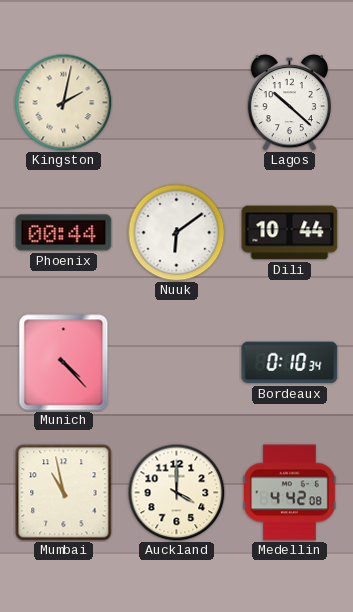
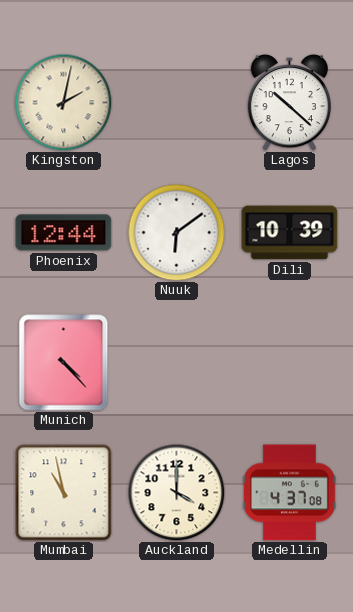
Phoenix: 00:44 -> 12:44 (64, 233)
Dili: 10:44 -> 10:39 (290, 233)
Bordeaux: 0:10 -> none (290, 363)
Medellin: 4:42 -> 4:37 (290, 493)
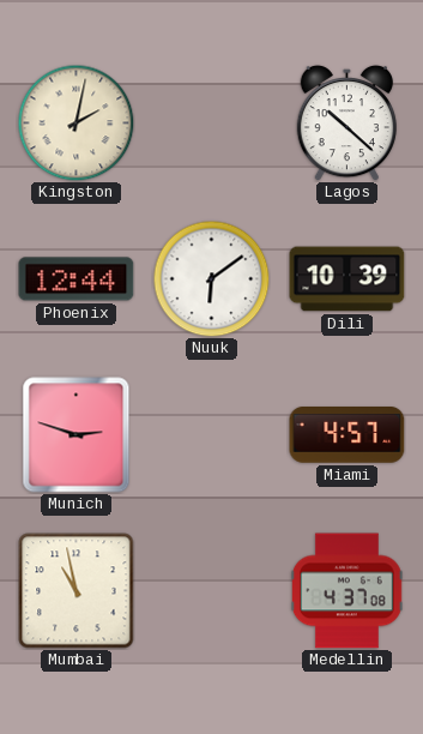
Munich: 4:23 -> 2:48 (77, 435)
Miami: none -> 4:57 (348, 435)
Auckland: 4:00 -> none (176, 492)
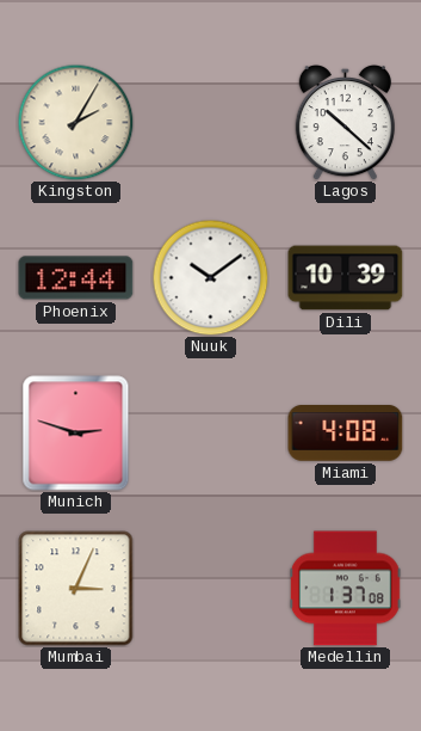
Kingston: 2:02 -> 2:05 (75, 122)
Nuuk: 6:09 -> 10:09 (210, 277)
Miami: 4:57 -> 4:08 (346, 434)
Mumbai: 10:58 -> 3:04 (76, 589)
Medellin: 4:37 -> 1:37 (346, 589)
